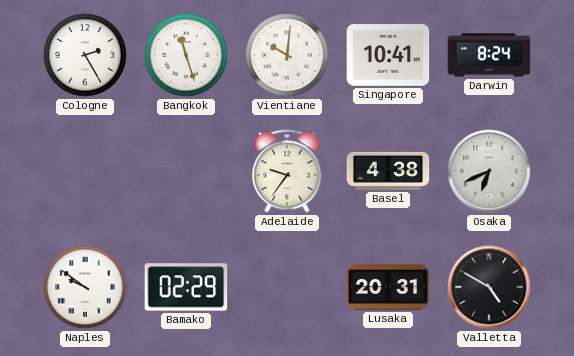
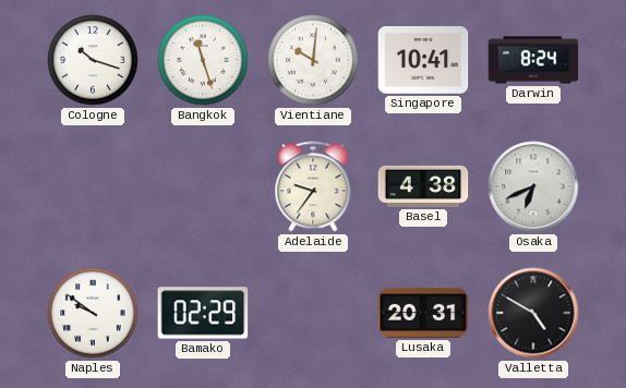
Cologne: 2:25 -> 10:18 (93, 60)
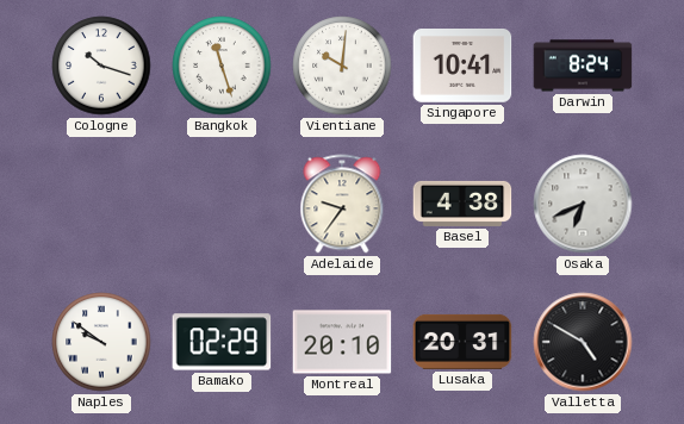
Montreal: none -> 20:10 (342, 342)
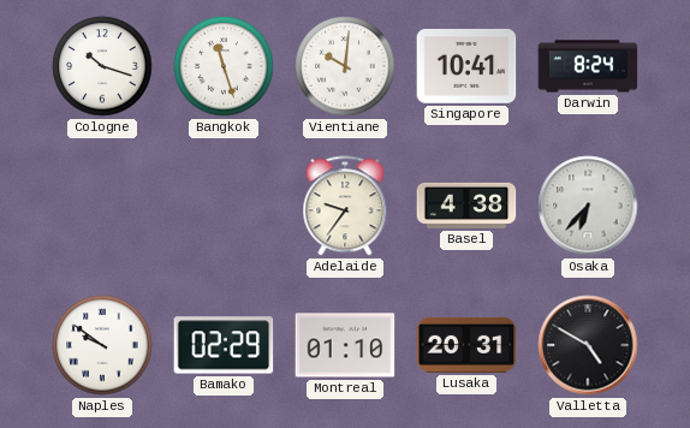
Osaka: 6:41 -> 6:37 (588, 206)
Montreal: 20:10 -> 01:10 (345, 345)
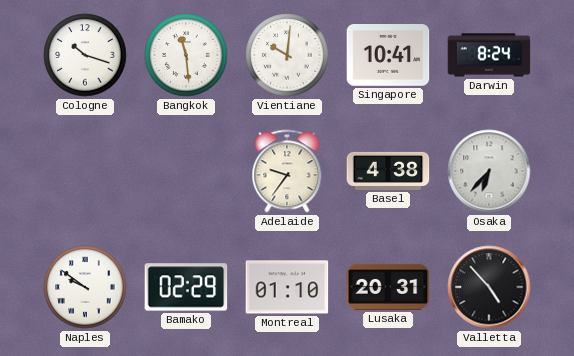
Bangkok: 11:27 -> 11:29 (186, 55)
Valletta: 4:50 -> 4:53 (489, 287)
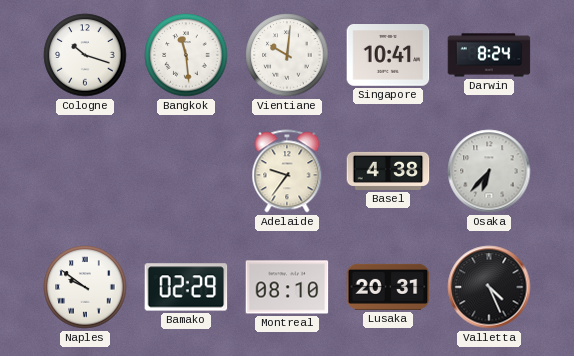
Montreal: 01:10 -> 08:10 (287, 287)
Valletta: 4:53 -> 4:26 (489, 287)
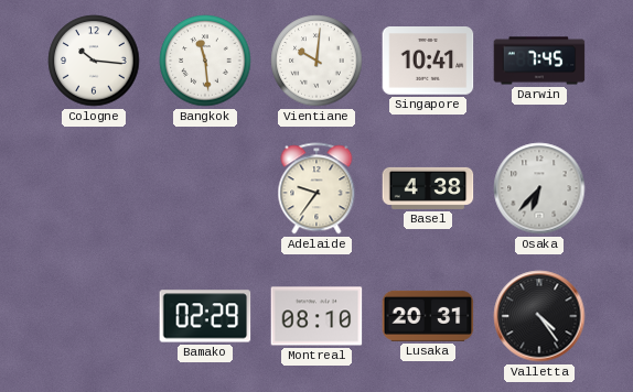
Cologne: 10:18 -> 10:16 (94, 61)
Darwin: 8:24 -> 7:45 (539, 61)
Naples: 9:51 -> none (85, 287)
Valletta: 4:26 -> 4:24 (539, 316)
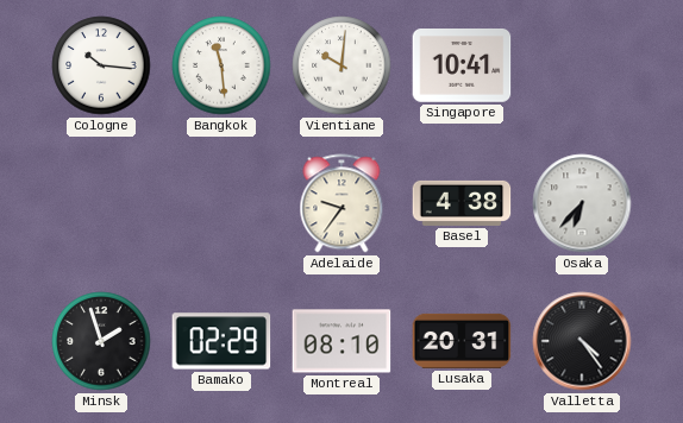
Darwin: 7:45 -> none (539, 61)
Minsk: none -> 1:57 (101, 341)
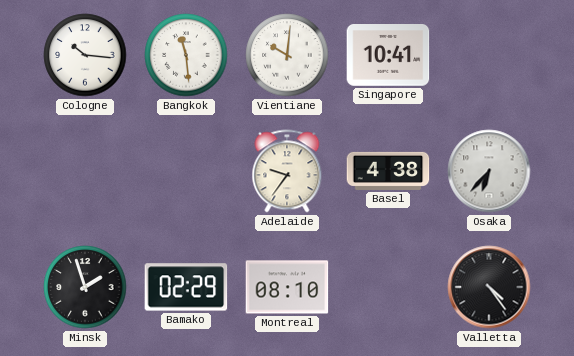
Lusaka: 20:31 -> none (462, 341)
